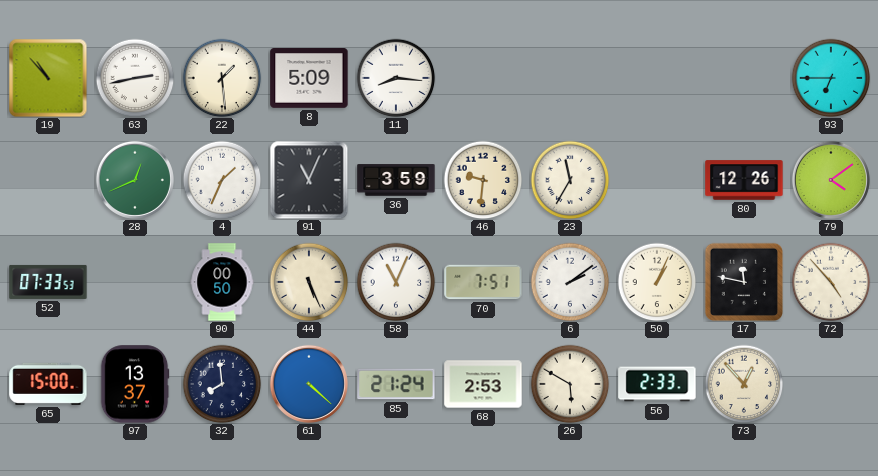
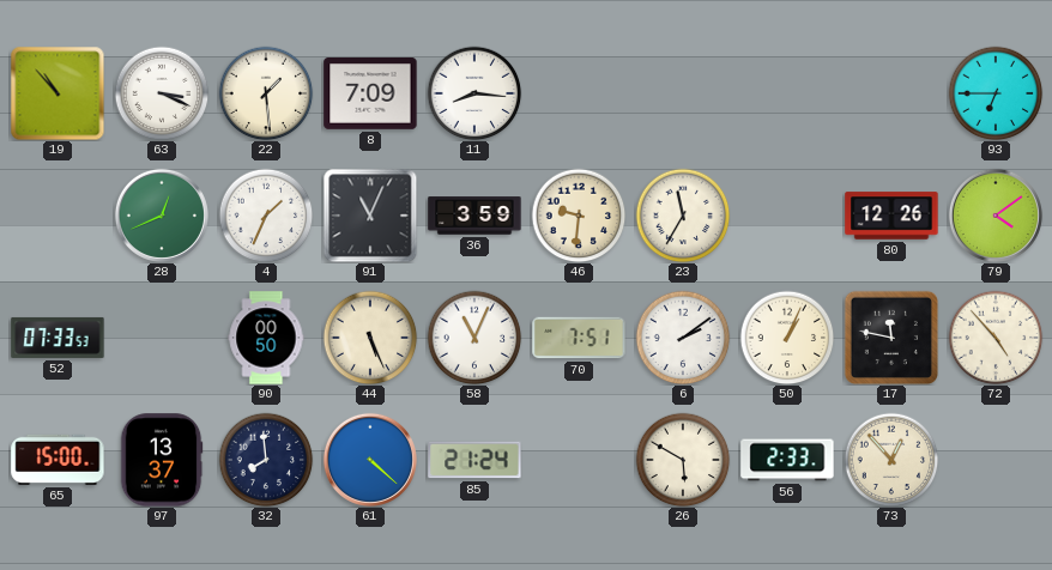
63: 2:43 -> 3:19 (162, 93)
8: 5:09 -> 7:09 (370, 95)
68: 2:53 -> none (483, 384)
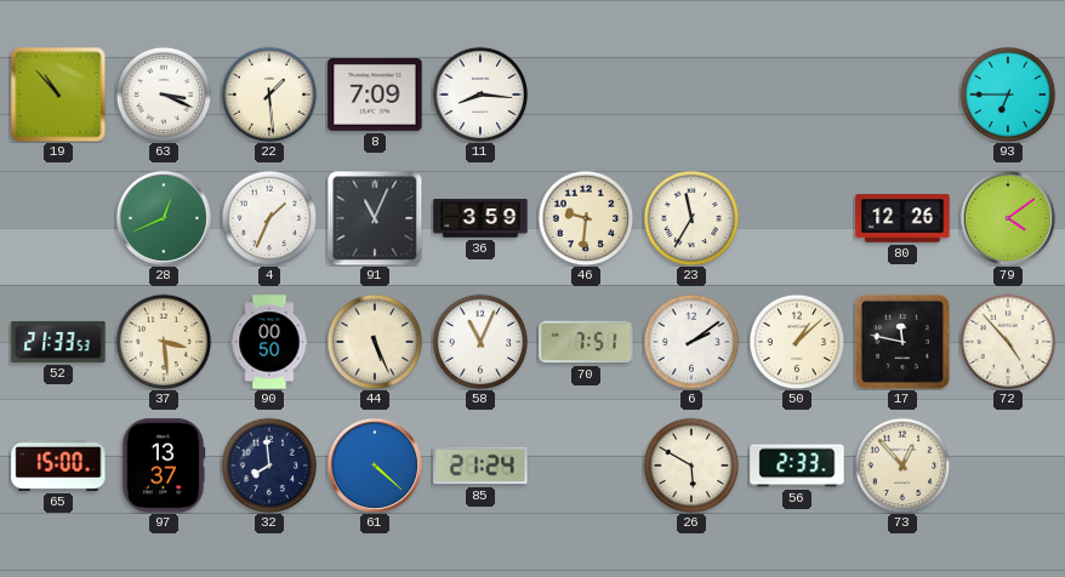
52: 07:33 -> 21:33 (58, 342)
37: none -> 3:29 (164, 342)
50: 1:04 -> 1:08 (797, 342)
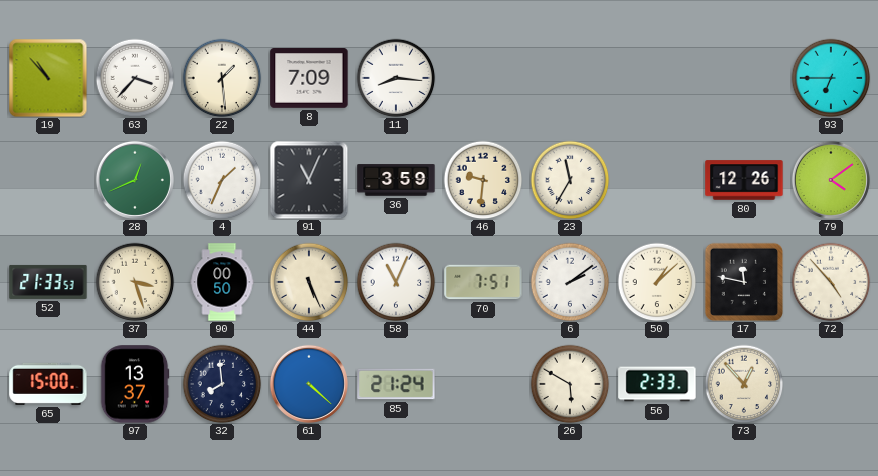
63: 3:19 -> 3:37 (135, 78)
37: 3:29 -> 3:27 (135, 282)
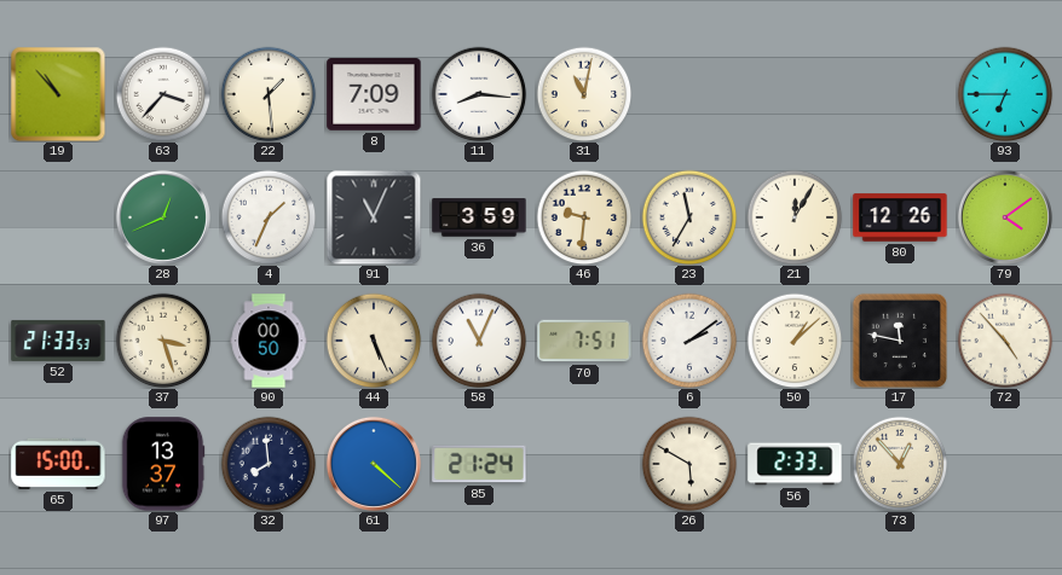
31: none -> 11:02 (584, 94)
21: none -> 12:05 (795, 217)
